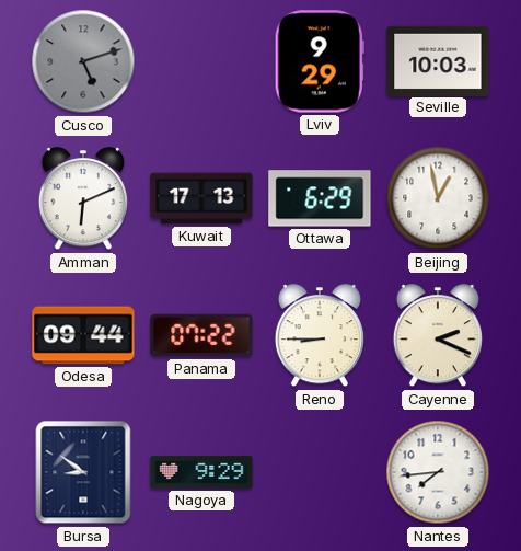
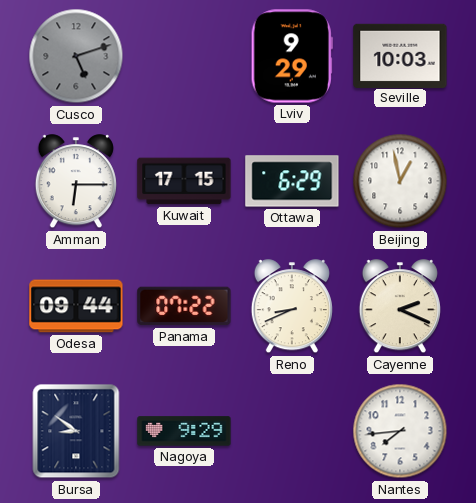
Amman: 6:11 -> 6:15 (76, 182)
Kuwait: 17:13 -> 17:15 (184, 181)
Reno: 8:45 -> 8:41 (292, 307)
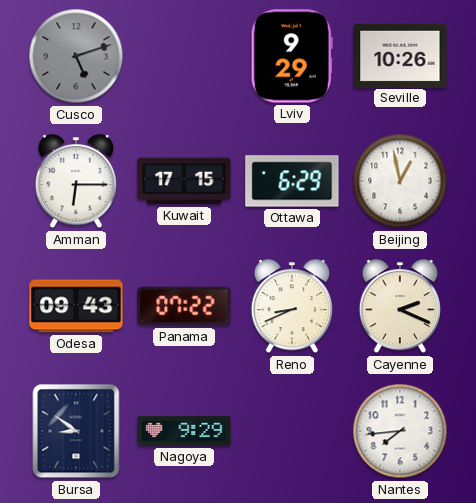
Seville: 10:03 -> 10:26 (400, 55)
Odesa: 09:44 -> 09:43 (76, 306)
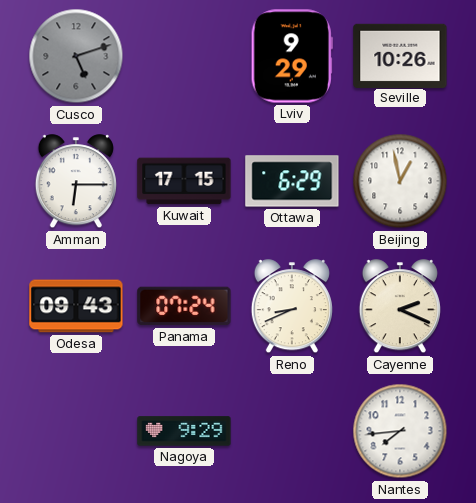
Panama: 07:22 -> 07:24 (184, 306)
Bursa: 8:51 -> none (76, 431)
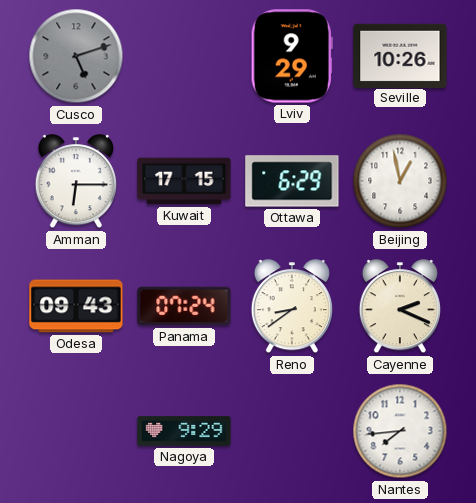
Reno: 8:41 -> 8:39 (292, 307)
